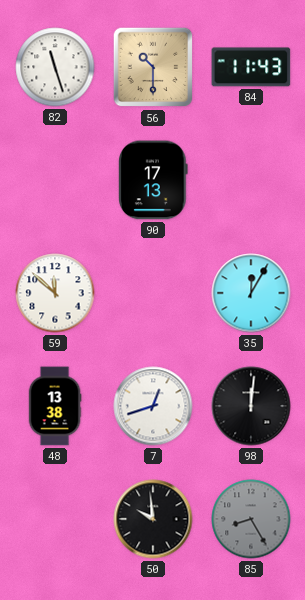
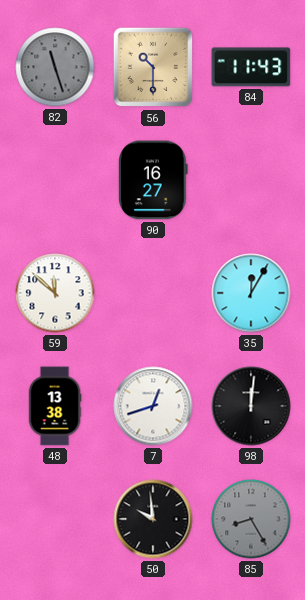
82 dial: white -> grey (55, 67)
90: 17:13 -> 16:27 (154, 180)
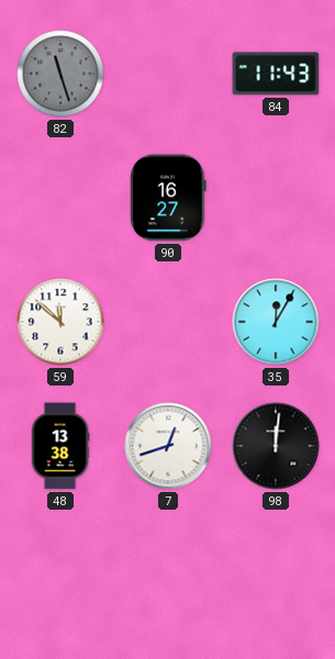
56: 10:30 -> none (153, 67)
50: 9:59 -> none (153, 519)
85: 8:25 -> none (251, 519)
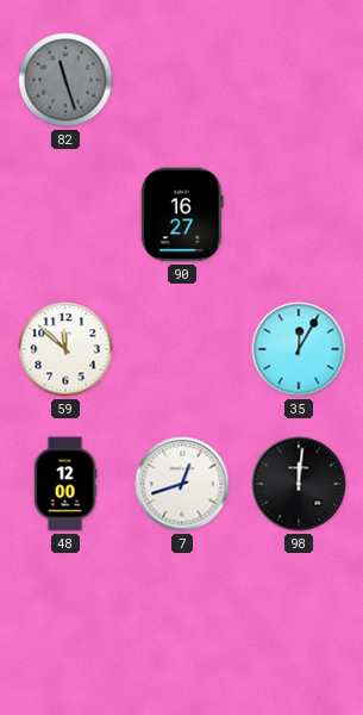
84: 11:43 -> none (276, 74)
48: 13:38 -> 12:00 (65, 484)
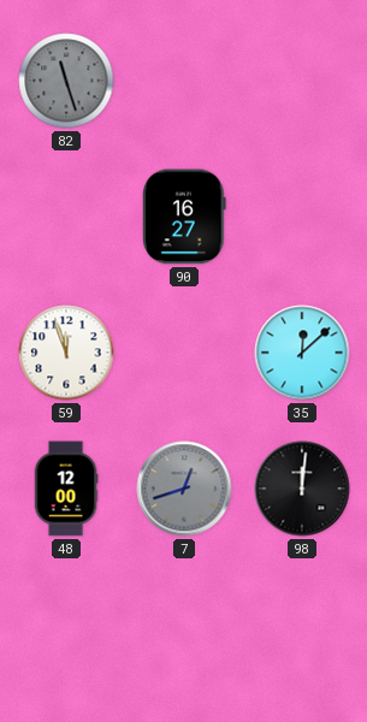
59: 11:52 -> 11:57 (66, 353)
35: 12:05 -> 12:08 (302, 353)
7 dial: white -> grey (184, 489)
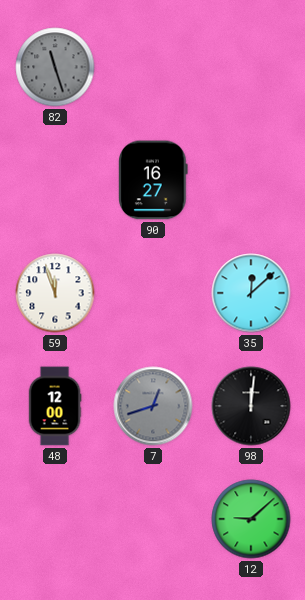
12: none -> 9:08 (251, 519)
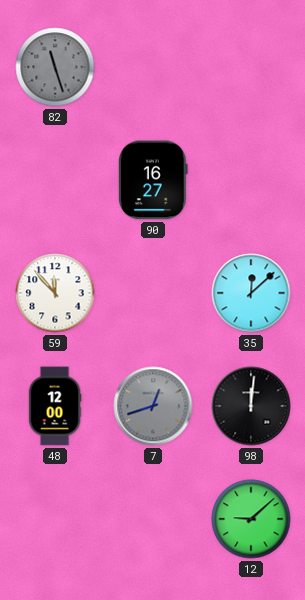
59: 11:57 -> 11:53 (55, 293)
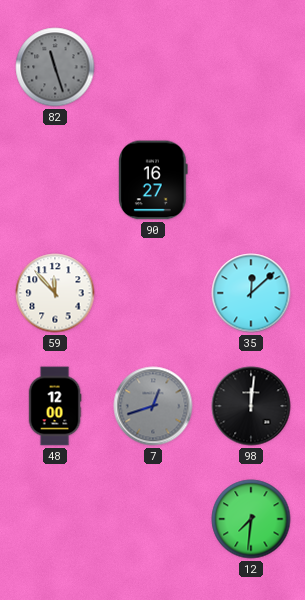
12: 9:08 -> 7:31 (251, 519)
